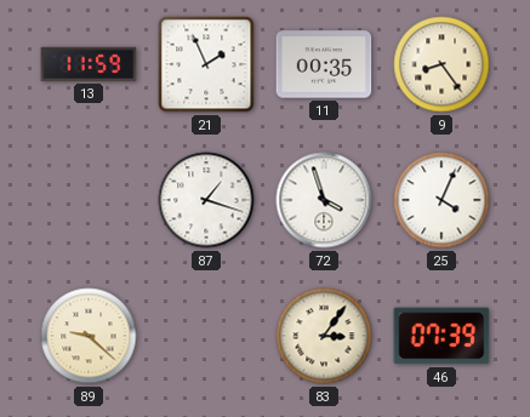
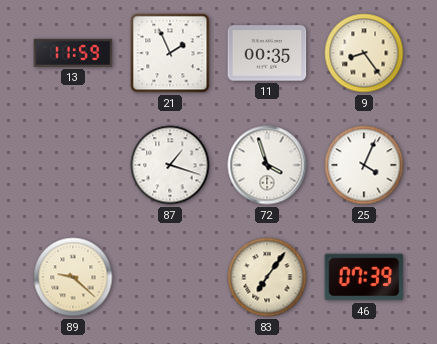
83: 3:06 -> 7:06 (267, 277)
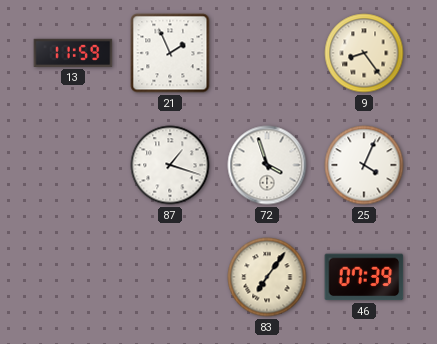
11: 00:35 -> none (267, 53)
89: 9:22 -> none (73, 277)
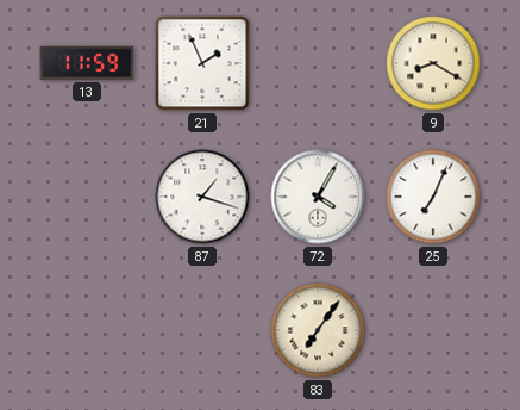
9: 8:24 -> 8:20 (433, 63)
72: 3:57 -> 4:05 (318, 197)
25: 4:04 -> 7:04 (433, 197)
46: 07:39 -> none (364, 277)
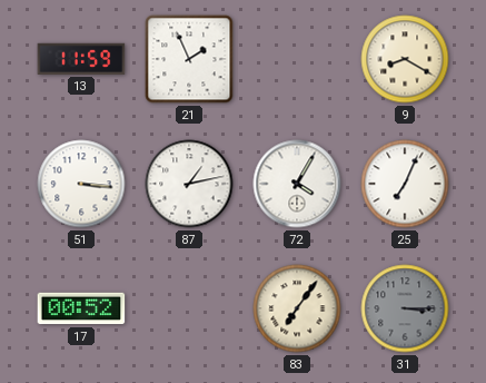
51: none -> 3:16 (81, 184)
87: 1:18 -> 1:13 (189, 184)
17: none -> 00:52 (81, 308)
31: none -> 3:15 (405, 308)
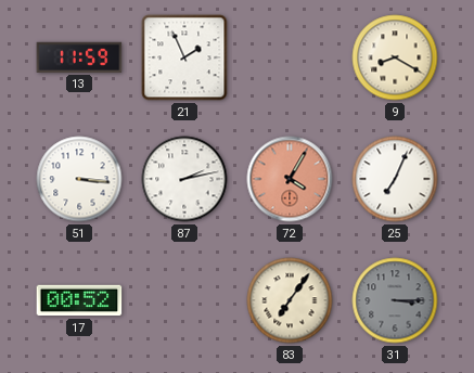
87: 1:13 -> 2:13 (184, 179)
72 dial: white -> salmon (290, 179)
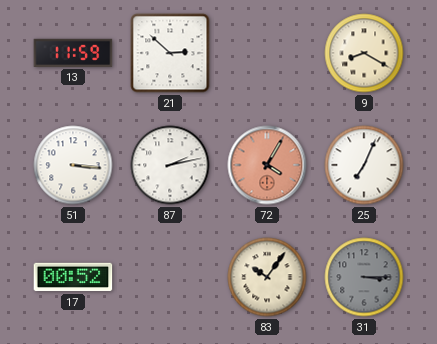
21: 1:56 -> 2:52 (170, 53)
83: 7:06 -> 10:06 (267, 277)
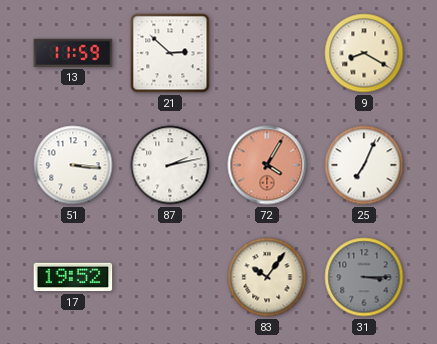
17: 00:52 -> 19:52 (73, 277)
